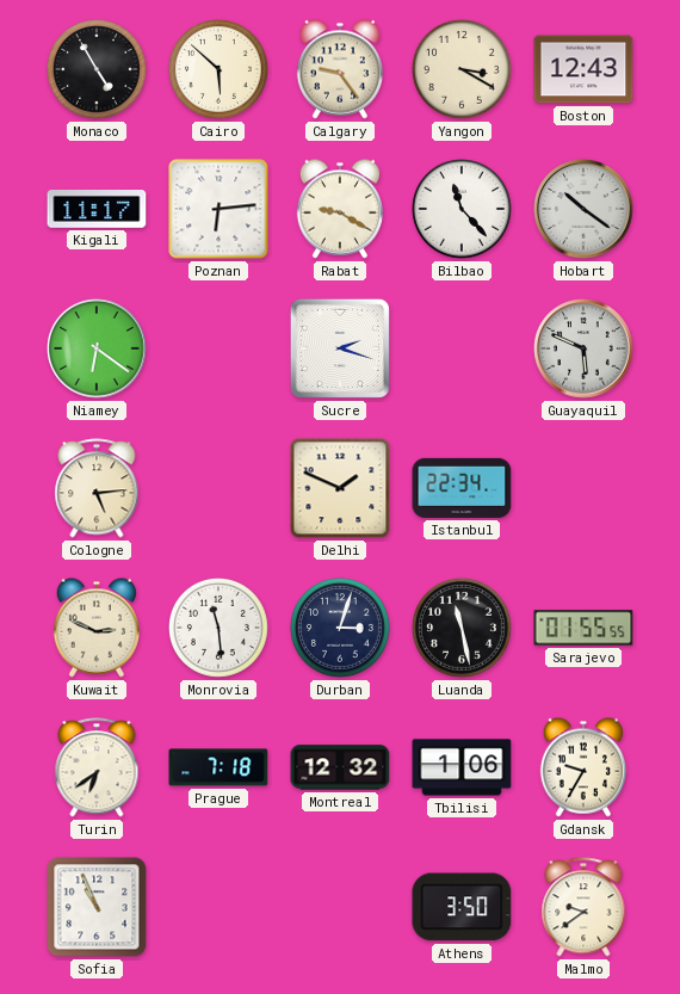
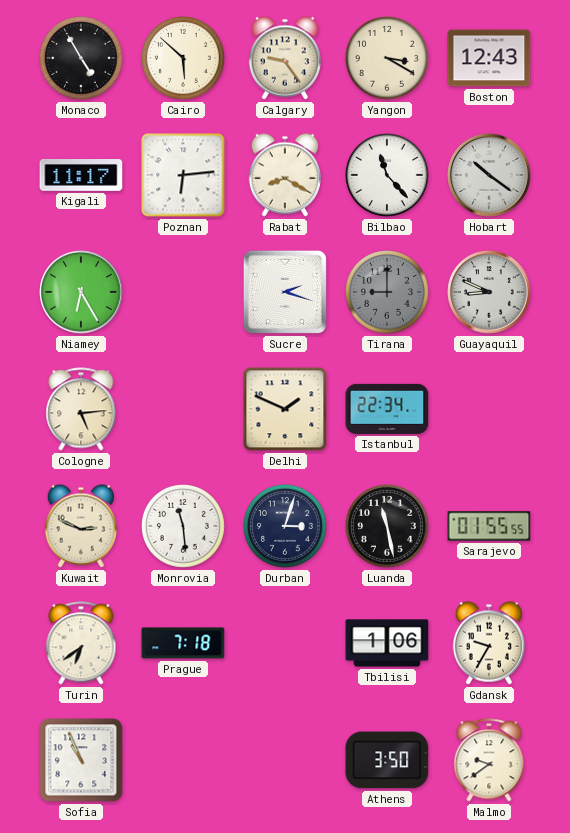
Rabat: 9:20 -> 8:20 (284, 175)
Niamey: 6:21 -> 6:25 (81, 292)
Tirana: none -> 9:00 (388, 293)
Guayaquil: 5:49 -> 8:49 (489, 292)
Montreal: 12:32 -> none (340, 767)
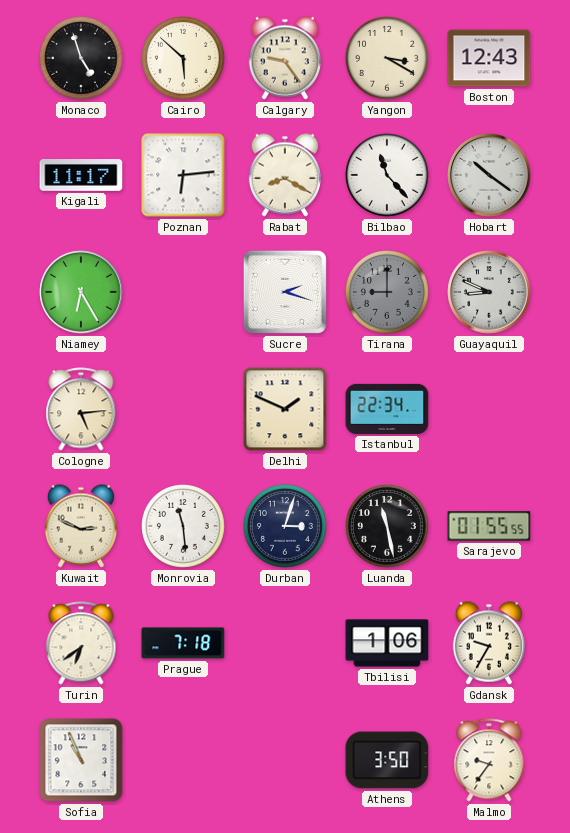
Monaco: 4:55 -> 4:57 (82, 59)
Malmo: 9:39 -> 9:36 (489, 760)
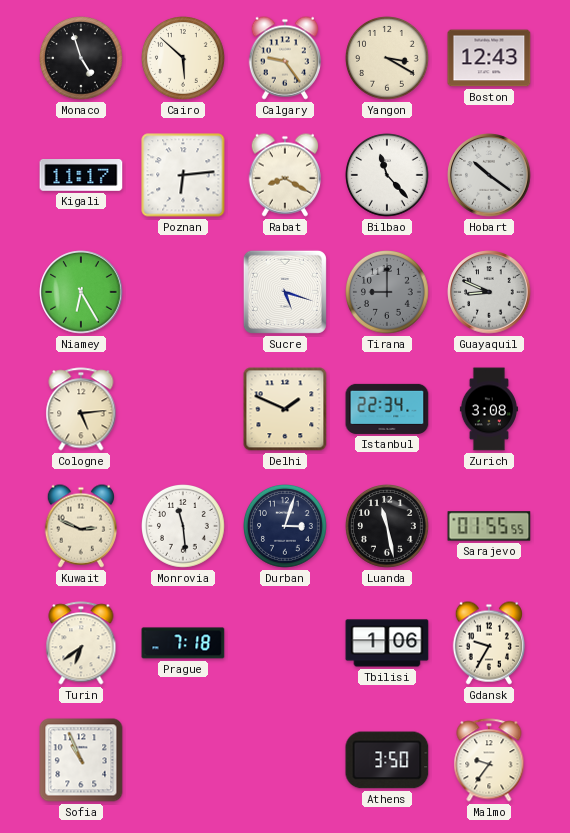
Sucre: 2:18 -> 5:18 (285, 292)
Zurich: none -> 3:08 (489, 409)
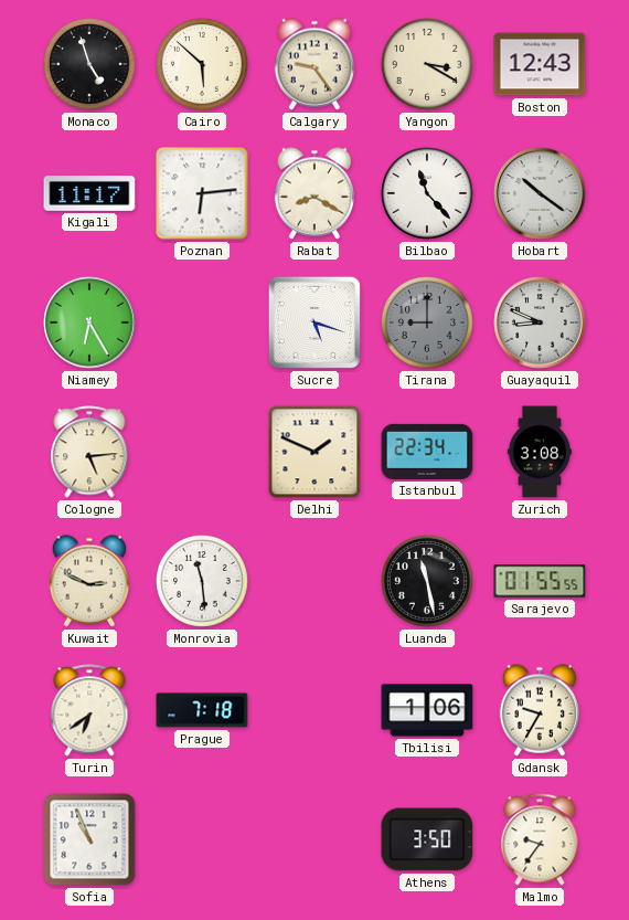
Durban: 3:03 -> none (286, 527)
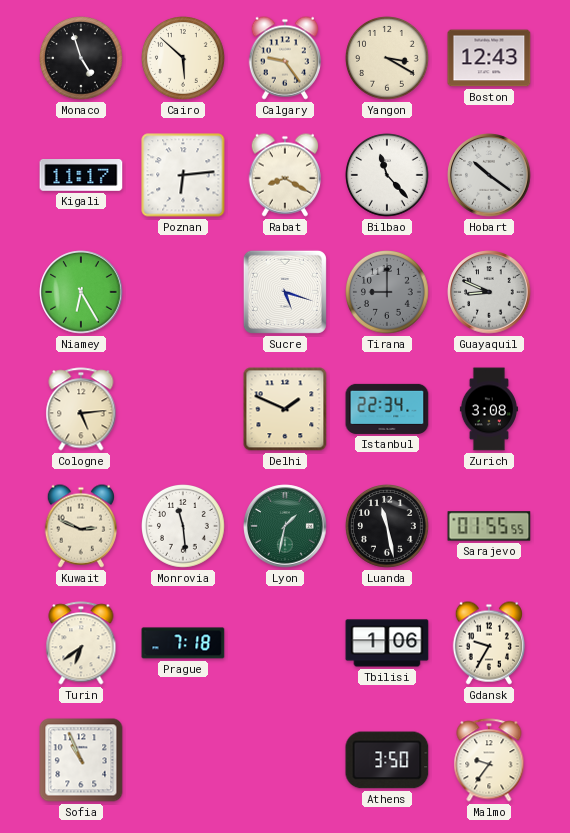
Lyon: none -> 1:32 (285, 526)
